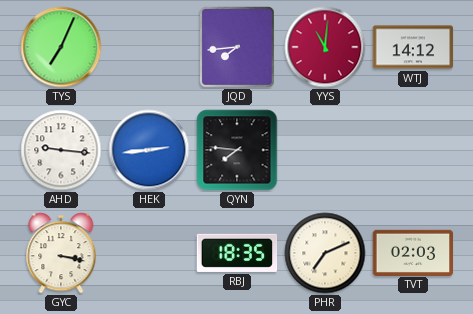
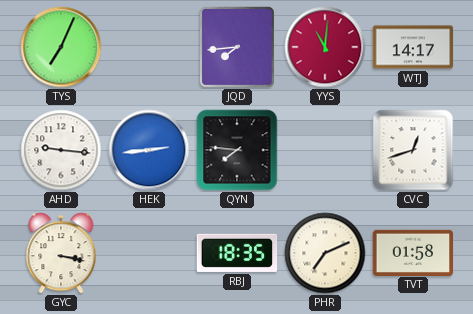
WTJ: 14:12 -> 14:17 (413, 47)
CVC: none -> 12:42 (413, 150)
TVT: 02:03 -> 01:58 (413, 252)
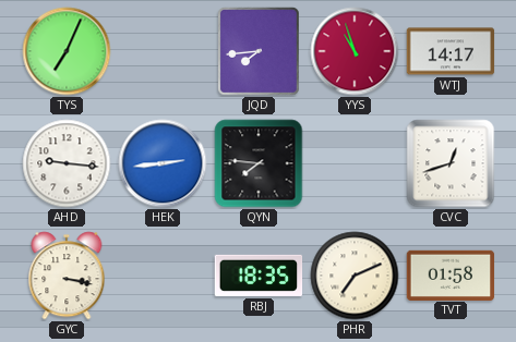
YYS: 11:01 -> 10:57 (355, 51)
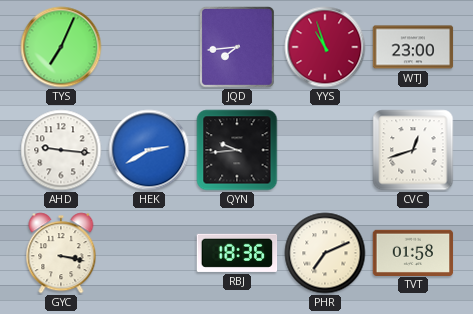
WTJ: 14:17 -> 23:00 (413, 47)
HEK: 2:44 -> 2:40 (149, 150)
QYN: 7:46 -> 9:44 (237, 150)
RBJ: 18:35 -> 18:36 (237, 253)
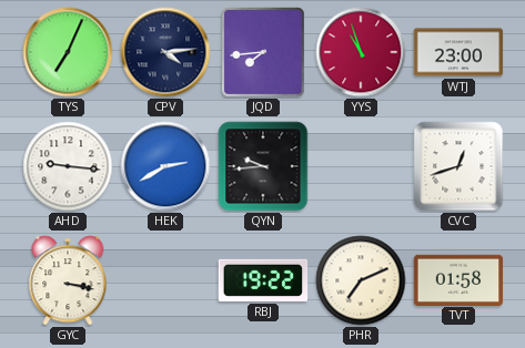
CPV: none -> 4:14 (165, 52)
RBJ: 18:36 -> 19:22 (263, 280)
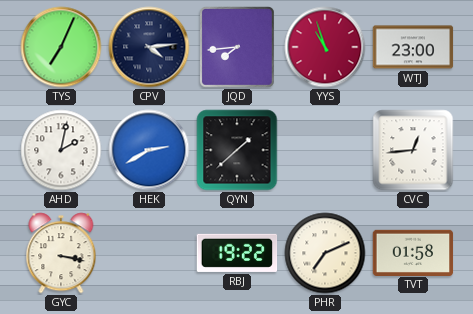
AHD: 9:16 -> 2:02 (61, 150)
QYN: 9:44 -> 1:38 (237, 150)
CVC: 12:42 -> 12:44 (413, 150)
